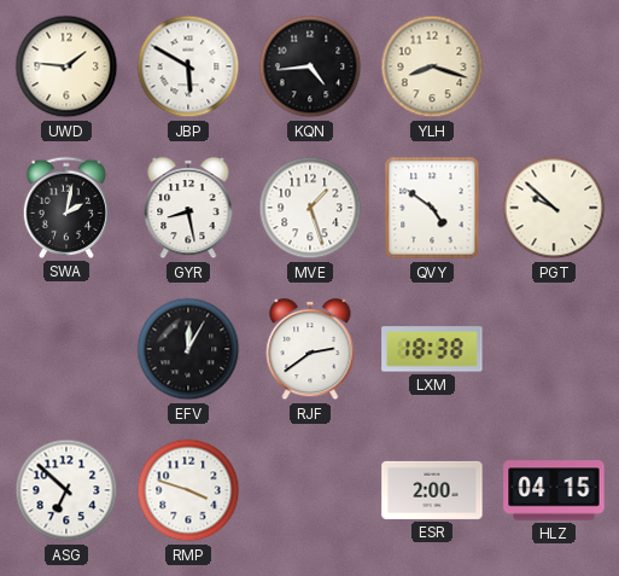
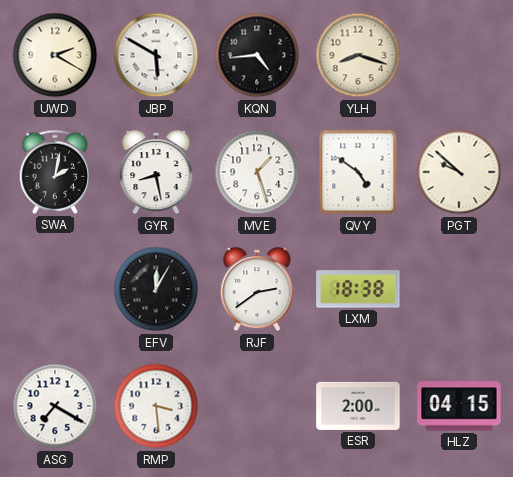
UWD: 1:46 -> 2:20 (55, 55)
ASG: 6:52 -> 7:20 (55, 406)
RMP: 3:48 -> 3:29 (156, 406)
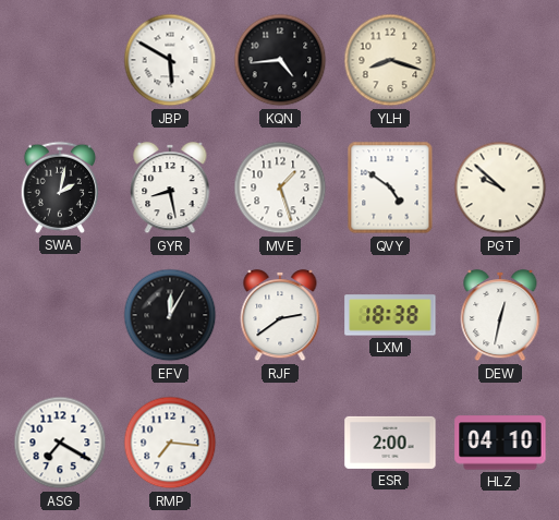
UWD: 2:20 -> none (55, 55)
DEW: none -> 12:32 (500, 315)
RMP: 3:29 -> 7:16 (170, 443)
HLZ: 04:15 -> 04:10 (500, 443)
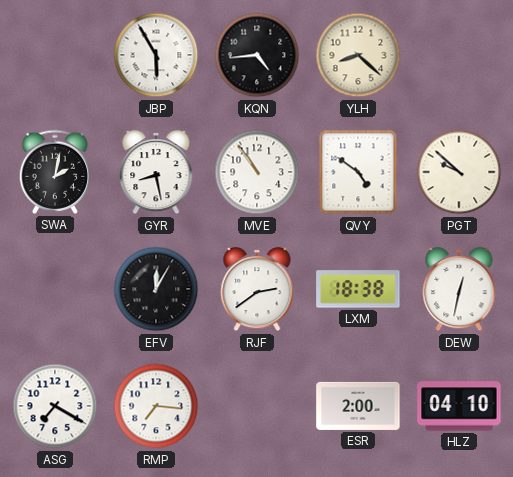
JBP: 5:50 -> 5:55 (156, 55)
YLH: 8:18 -> 8:22 (358, 55)
MVE: 1:27 -> 10:54 (257, 172)
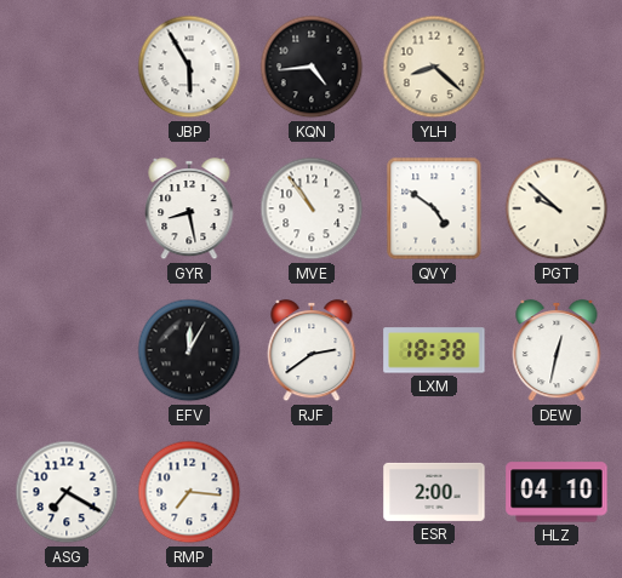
SWA: 2:02 -> none (54, 172)
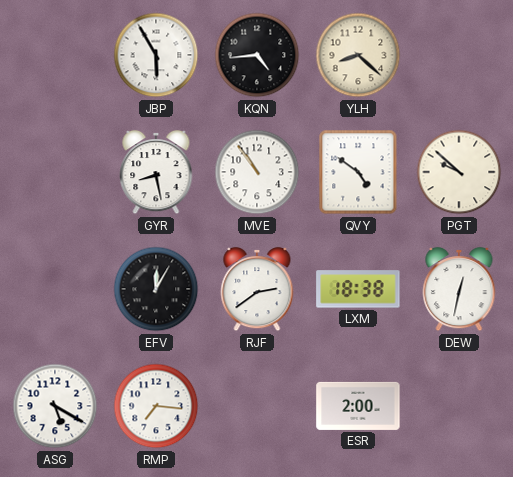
ASG: 7:20 -> 5:20 (55, 406)
HLZ: 04:10 -> none (557, 492)
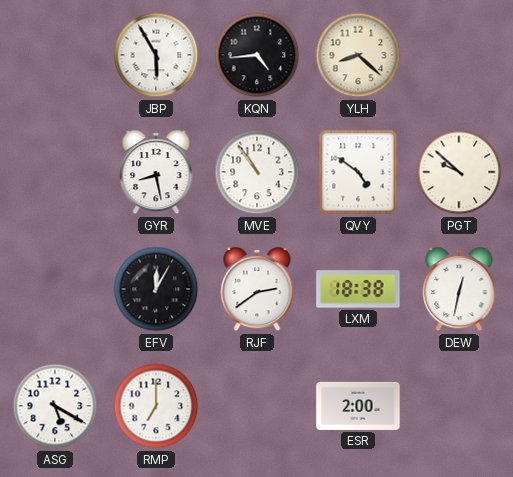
RMP: 7:16 -> 7:00 (156, 406)
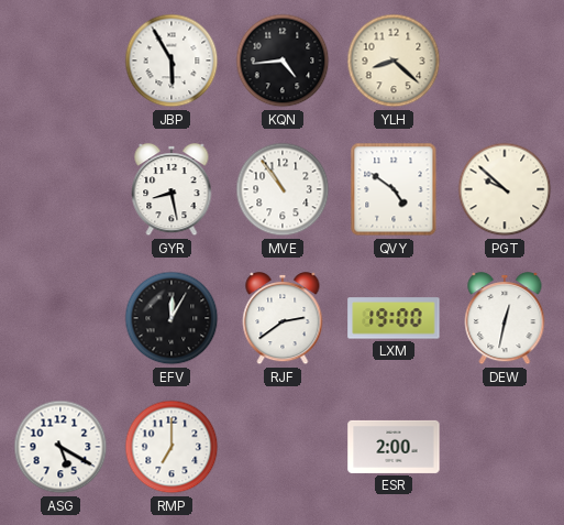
LXM: 18:38 -> 19:00 (394, 318)
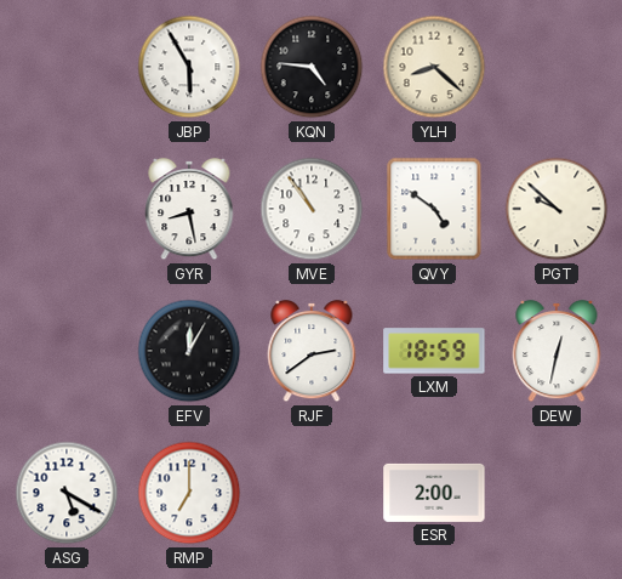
KQN: 4:44 -> 4:46 (312, 67)
LXM: 19:00 -> 18:59 (434, 351)
